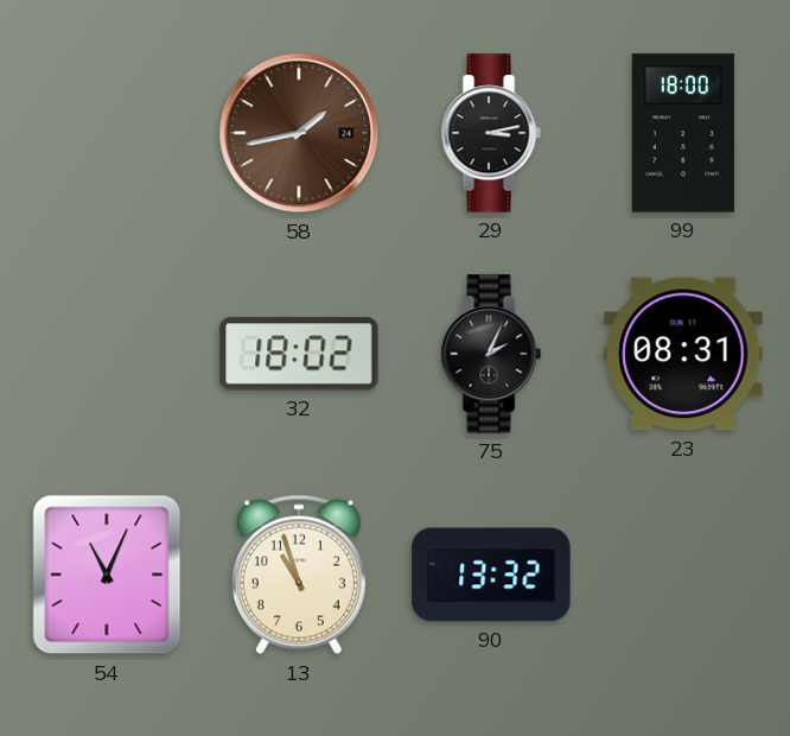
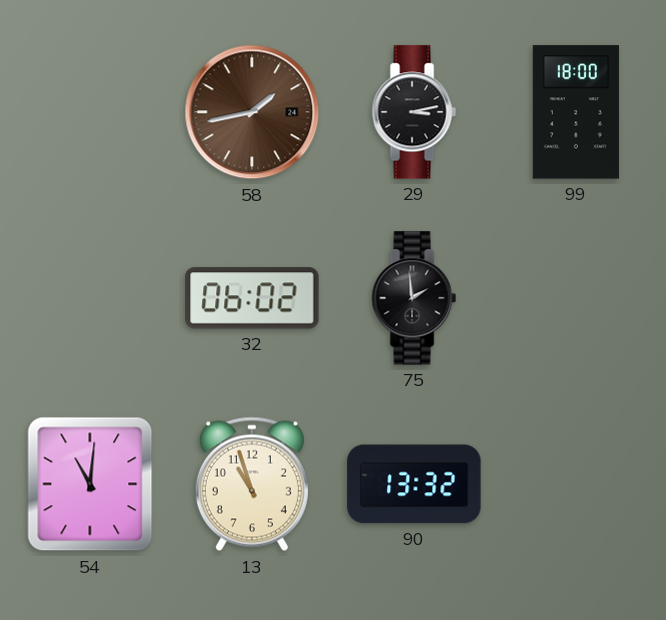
32: 18:02 -> 06:02 (252, 298)
75: 2:04 -> 1:59 (414, 298)
23: 08:31 -> none (683, 354)
54: 11:04 -> 11:01 (90, 484)
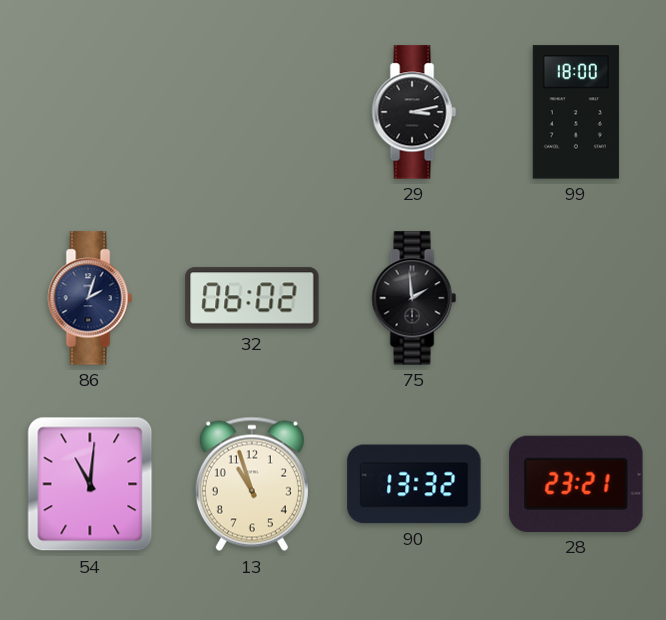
58: 1:43 -> none (252, 112)
86: none -> 2:03 (90, 298)
28: none -> 23:21 (576, 484)
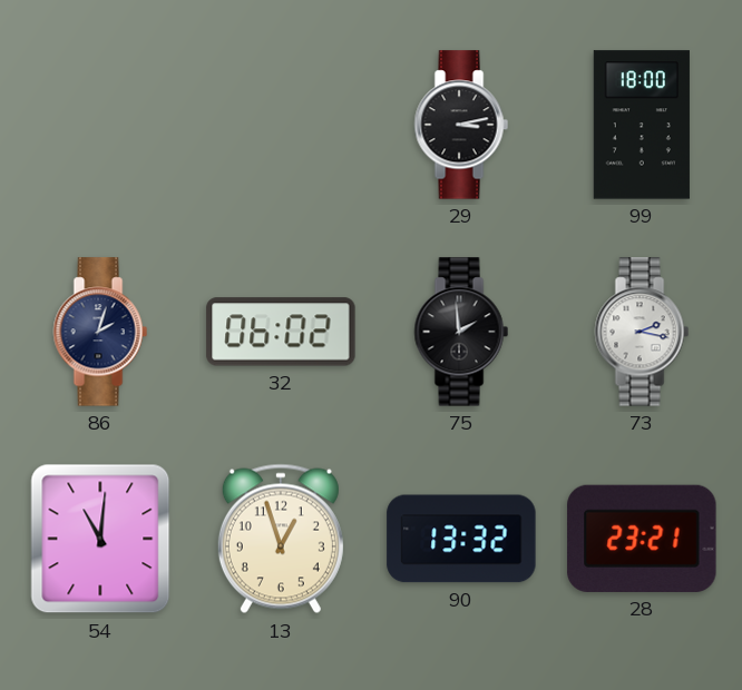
73: none -> 2:17 (642, 332)
13: 10:57 -> 12:57 (281, 539)
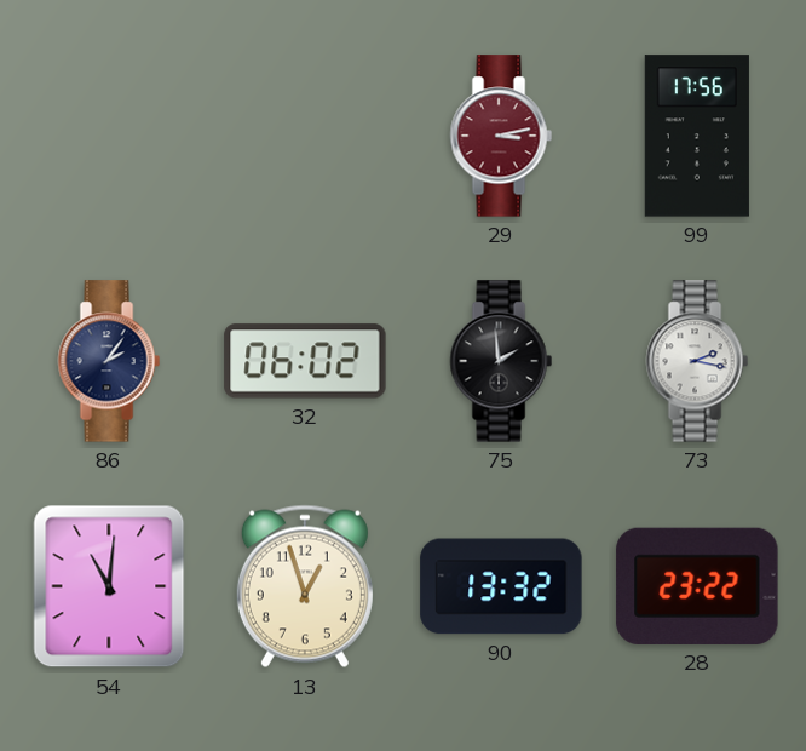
29 dial: black -> burgundy (501, 136)
99: 18:00 -> 17:56 (697, 136)
86: 2:03 -> 2:06 (109, 361)
28: 23:21 -> 23:22 (697, 586)
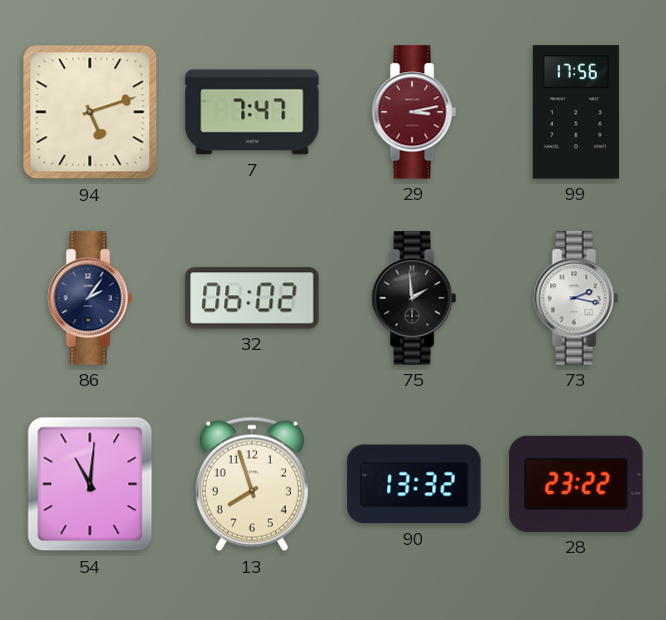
94: none -> 5:12 (90, 112)
7: none -> 7:47 (252, 112)
13: 12:57 -> 7:57 (252, 484)
